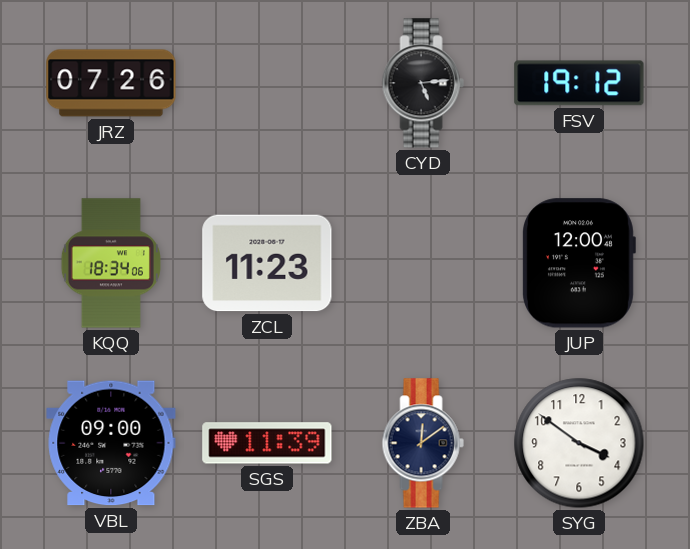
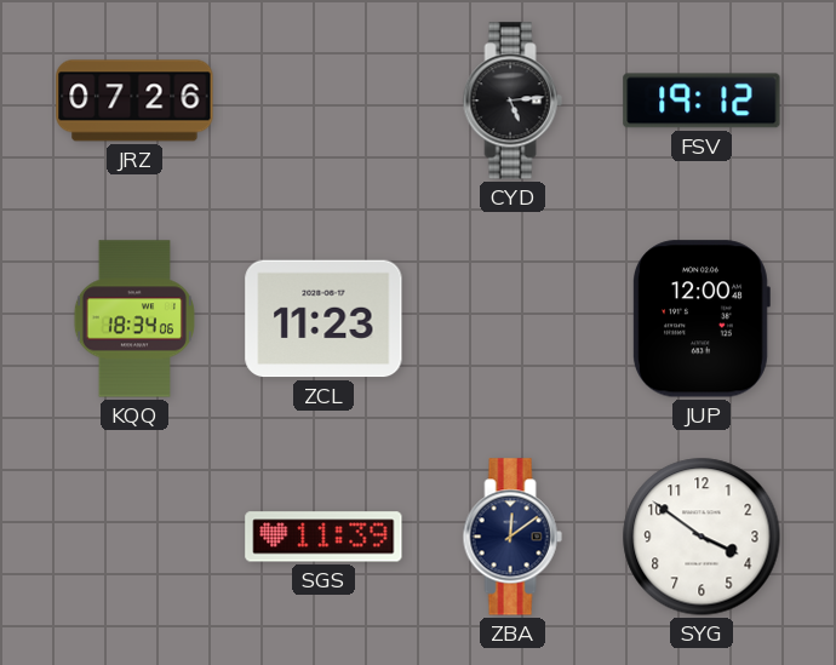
VBL: 09:00 -> none (111, 443)
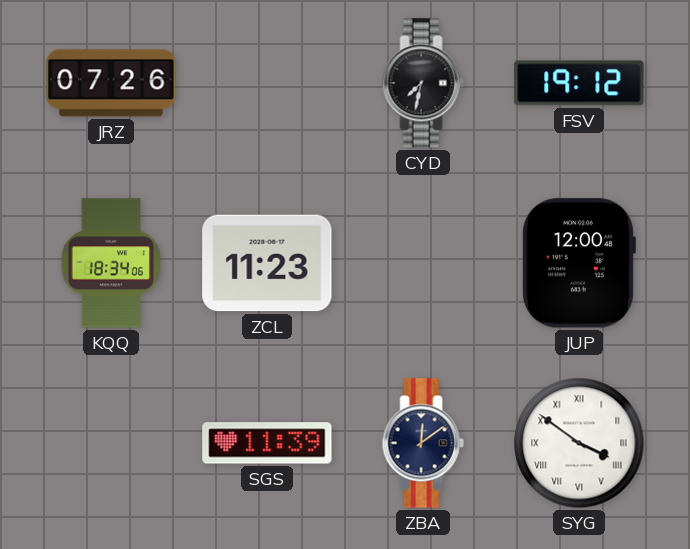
CYD: 5:14 -> 7:32 (423, 83)
SYG numerals: Arabic -> Roman (579, 443)
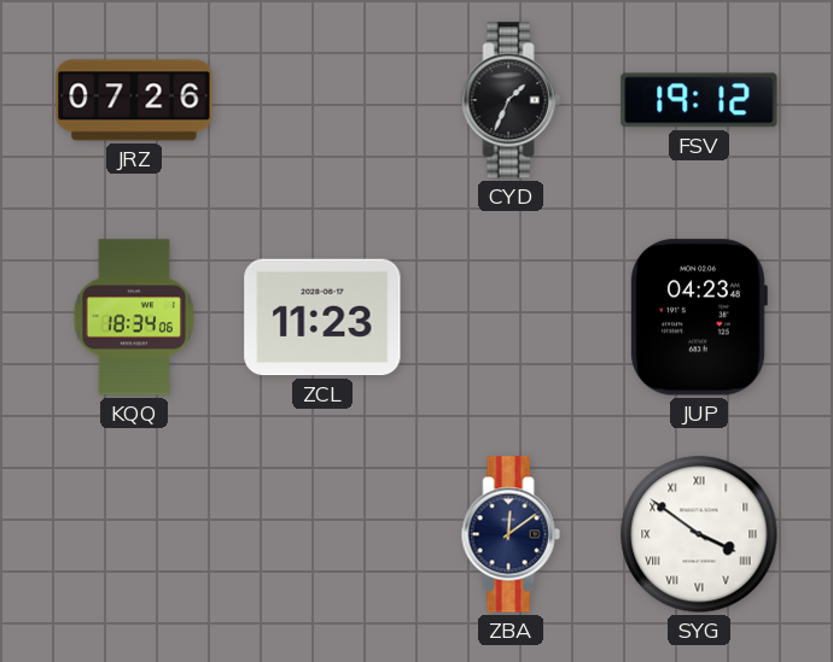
CYD: 7:32 -> 1:34 (511, 100)
JUP: 12:00 -> 04:23 (699, 317)
SGS: 11:39 -> none (267, 443)
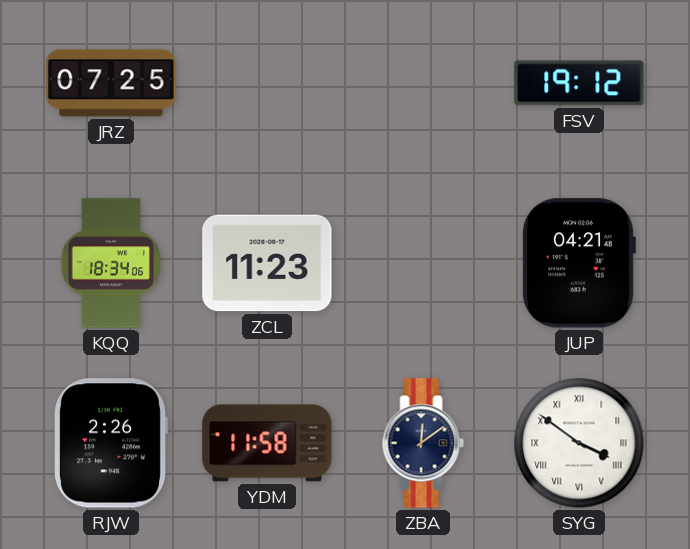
JRZ: 07:26 -> 07:25 (111, 83)
CYD: 1:34 -> none (511, 100)
JUP: 04:23 -> 04:21 (579, 263)
RJW: none -> 2:26 (110, 443)
YDM: none -> 11:58 (267, 443)
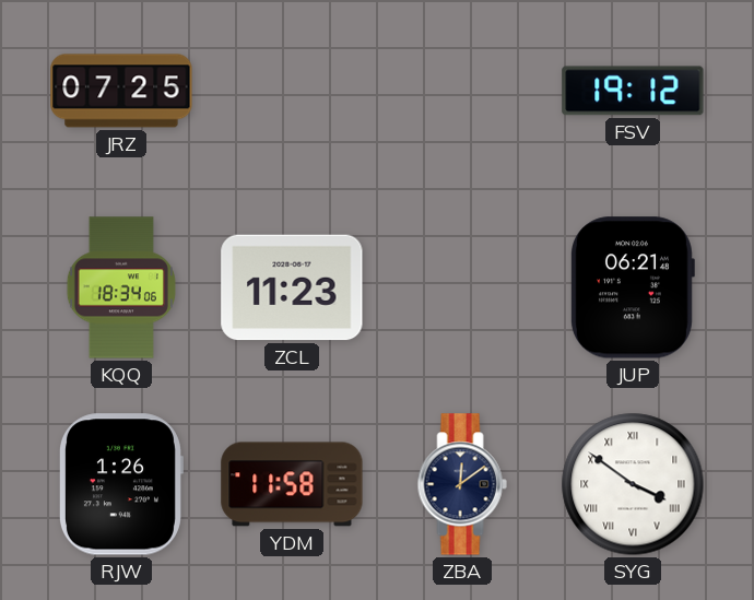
JUP: 04:21 -> 06:21 (633, 287)
RJW: 2:26 -> 1:26 (120, 484)
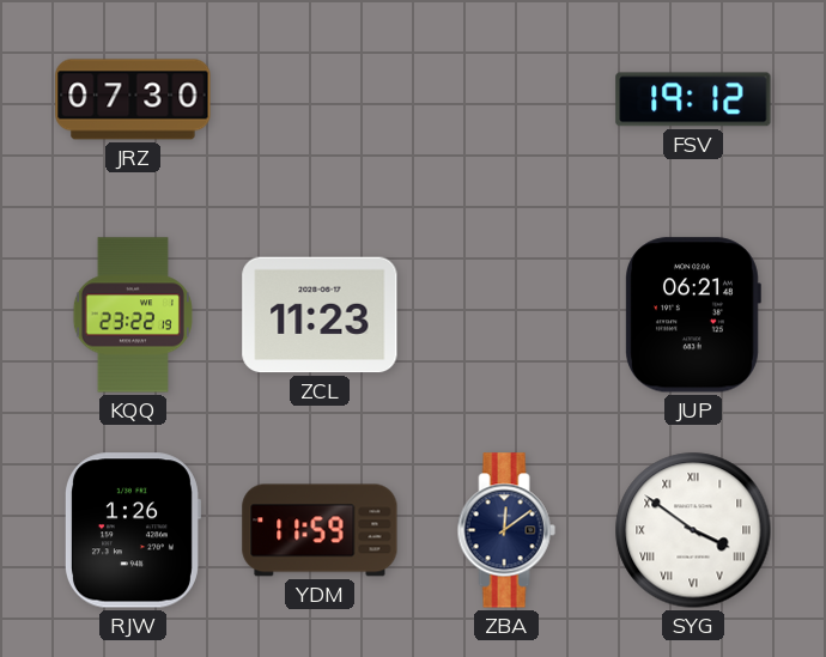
JRZ: 07:25 -> 07:30 (133, 99)
KQQ: 18:34 -> 23:22 (133, 315)
YDM: 11:58 -> 11:59 (320, 530)
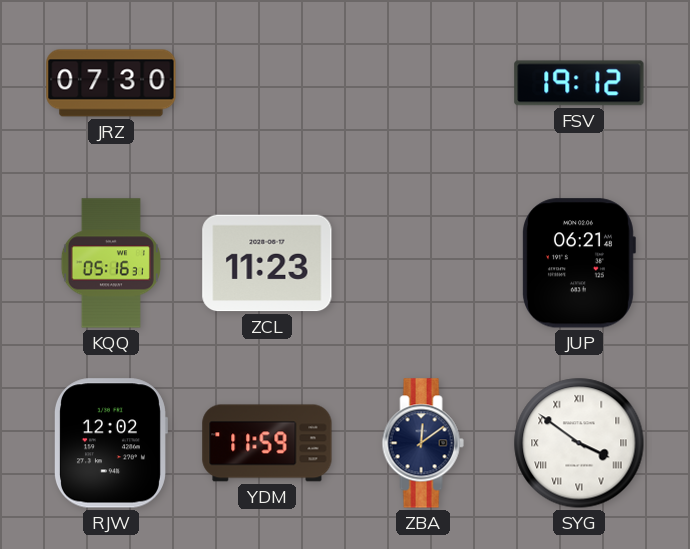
KQQ: 23:22 -> 05:16 (111, 263)
RJW: 1:26 -> 12:02 (110, 443)
